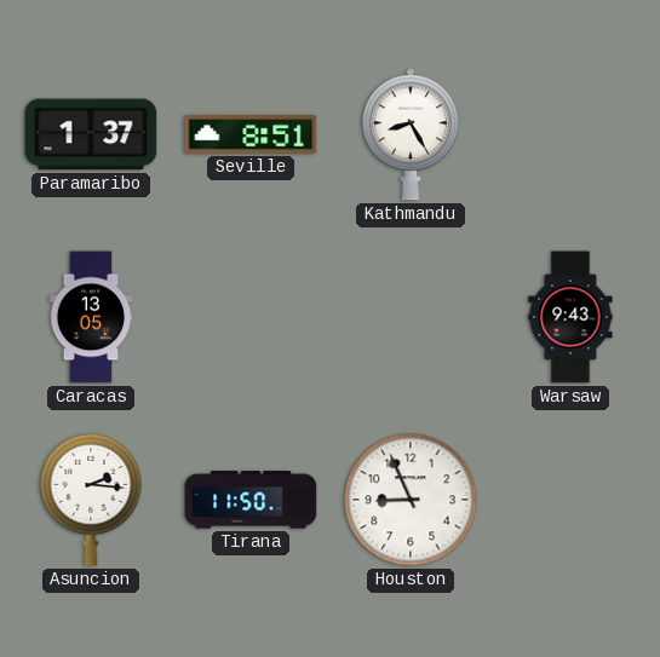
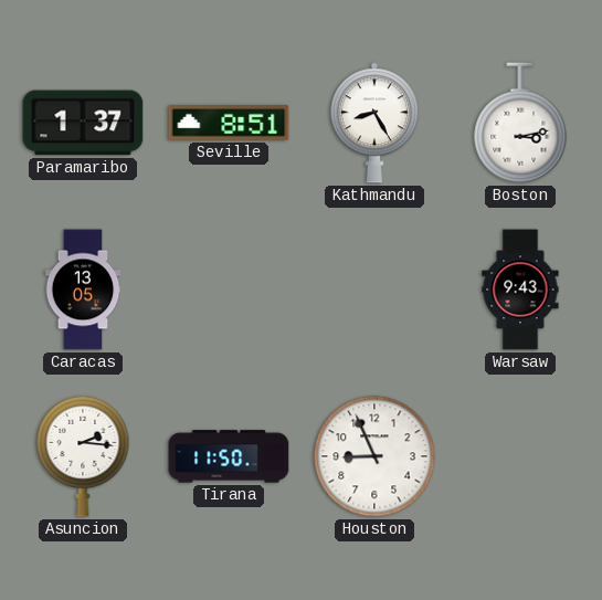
Boston: none -> 3:13 (520, 123)
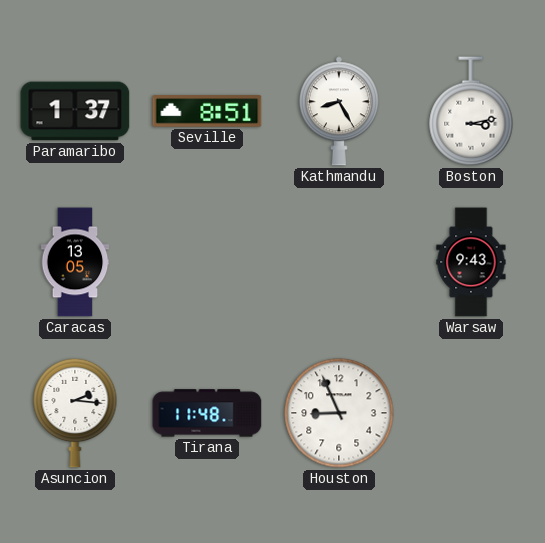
Tirana: 11:50 -> 11:48 (207, 413)
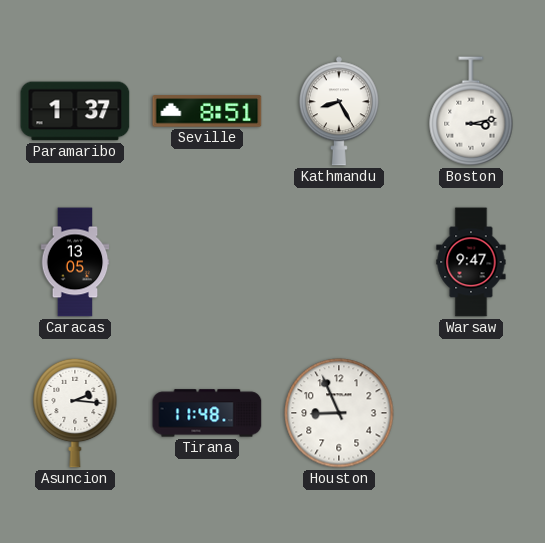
Warsaw: 9:43 -> 9:47 (471, 262)
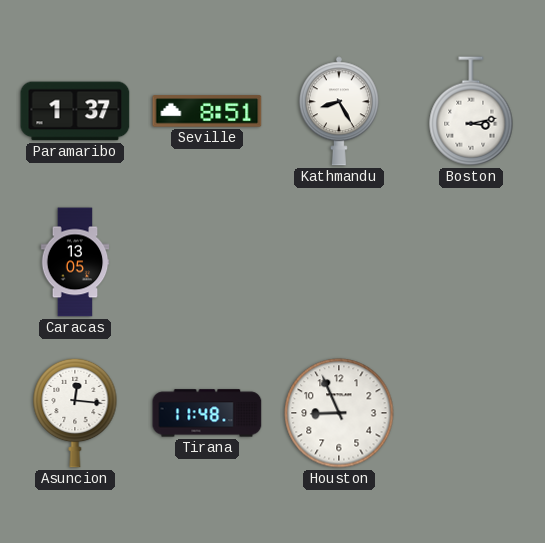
Warsaw: 9:47 -> none (471, 262)
Asuncion: 2:16 -> 12:16 (75, 413)
